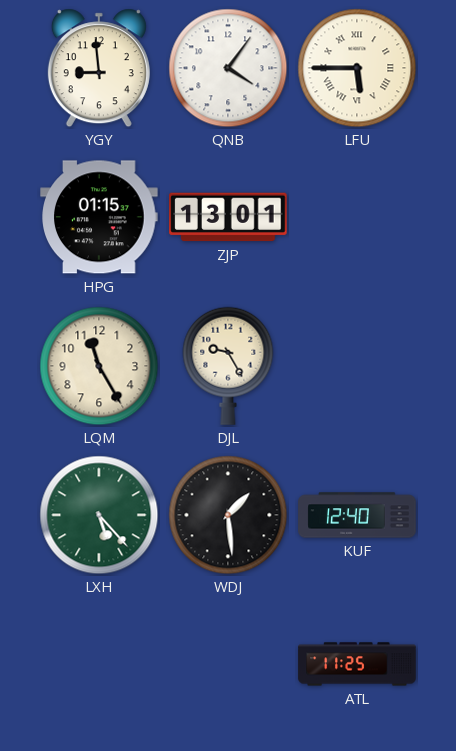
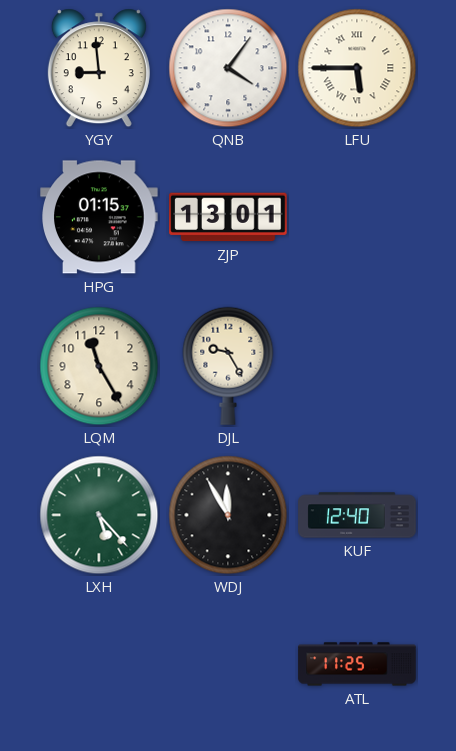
WDJ: 1:29 -> 11:55 (228, 515)
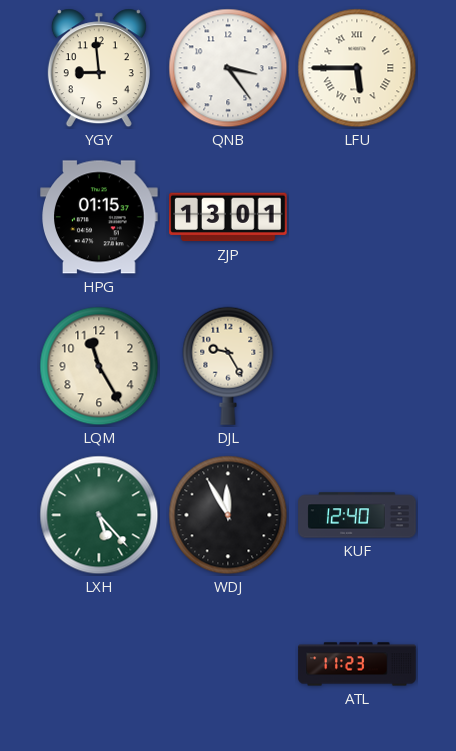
QNB: 4:06 -> 3:24 (228, 68)
ATL: 11:25 -> 11:23 (357, 664)
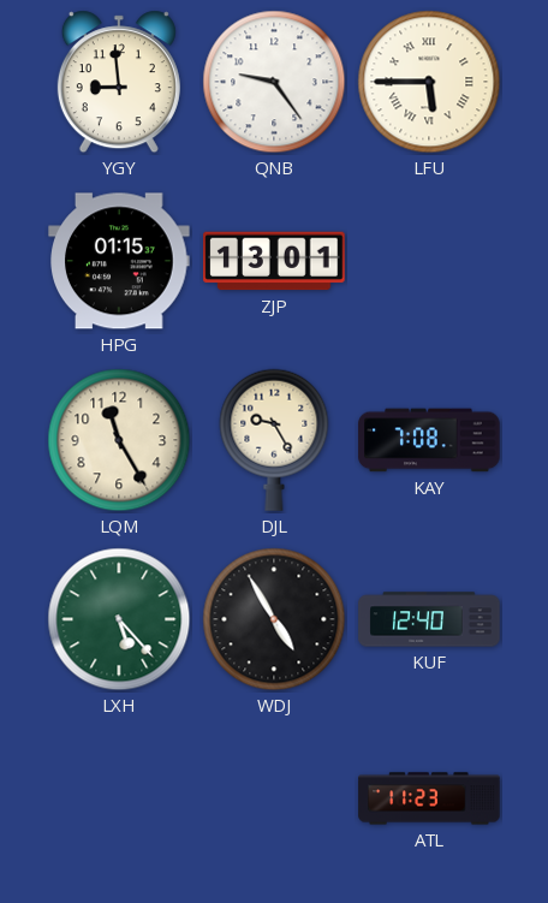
QNB: 3:24 -> 9:24 (274, 82)
KAY: none -> 7:08 (429, 440)
WDJ: 11:55 -> 4:55 (274, 619)
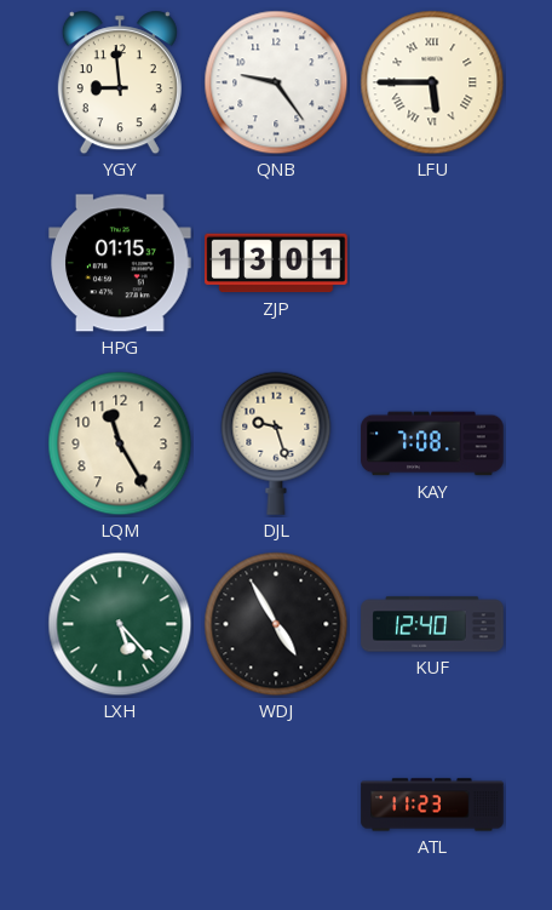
DJL: 9:25 -> 9:27 (276, 443)
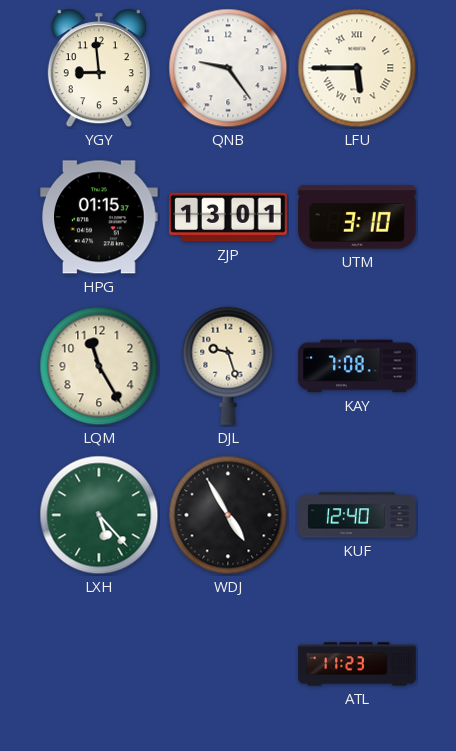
UTM: none -> 3:10 (357, 217)
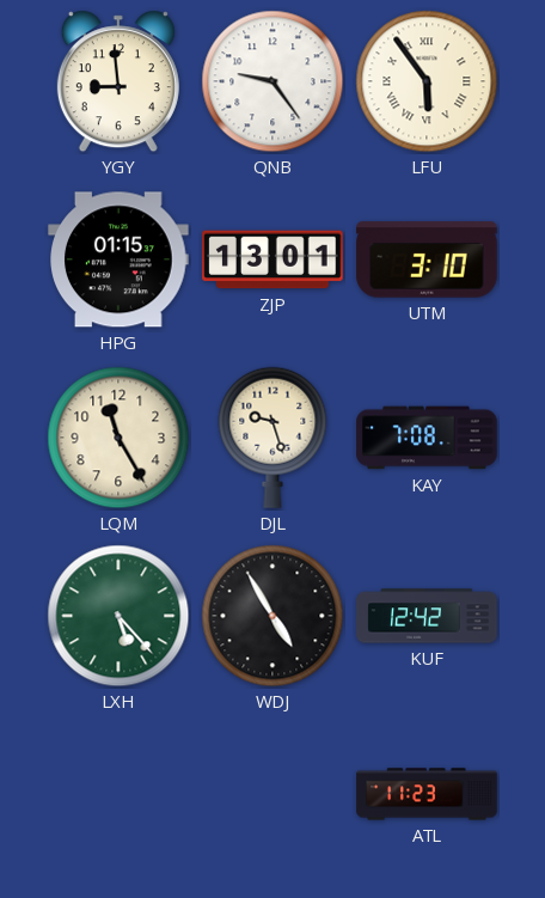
LFU: 5:45 -> 5:54 (427, 81)
KUF: 12:40 -> 12:42 (427, 616)
